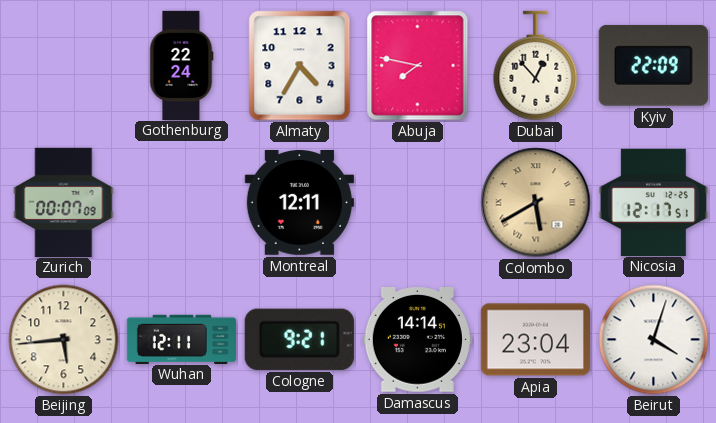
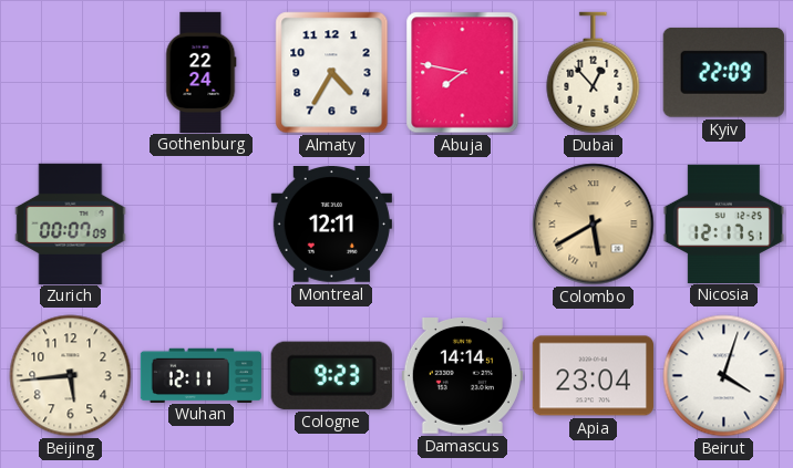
Cologne: 9:21 -> 9:23 (331, 375)
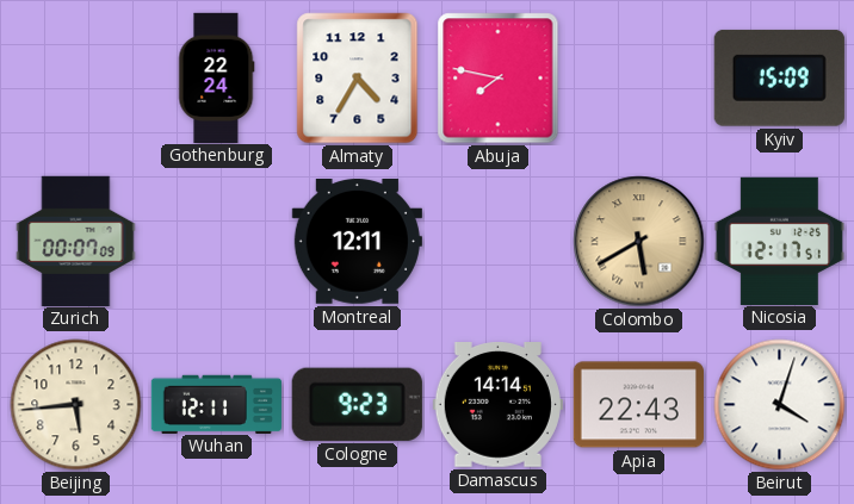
Dubai: 12:53 -> none (594, 73)
Kyiv: 22:09 -> 15:09 (779, 77)
Apia: 23:04 -> 22:43 (638, 405)
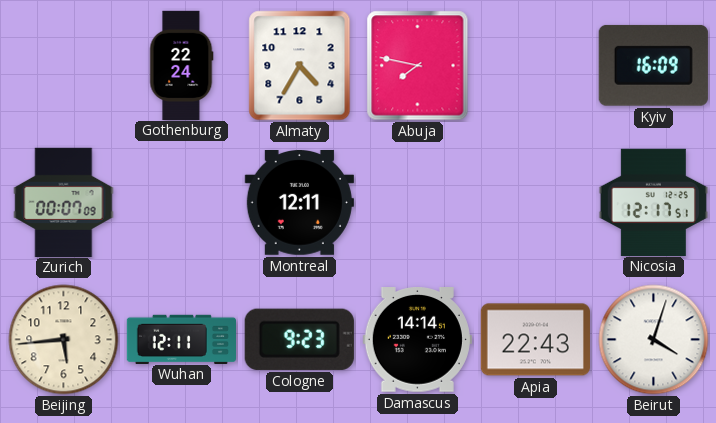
Kyiv: 15:09 -> 16:09 (653, 65)
Colombo: 5:40 -> none (639, 242)
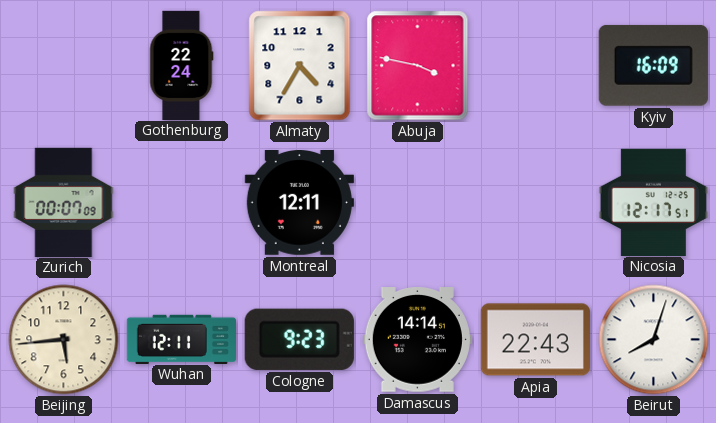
Abuja: 7:47 -> 3:47 (418, 66)
Beirut: 4:03 -> 8:03 (654, 340)
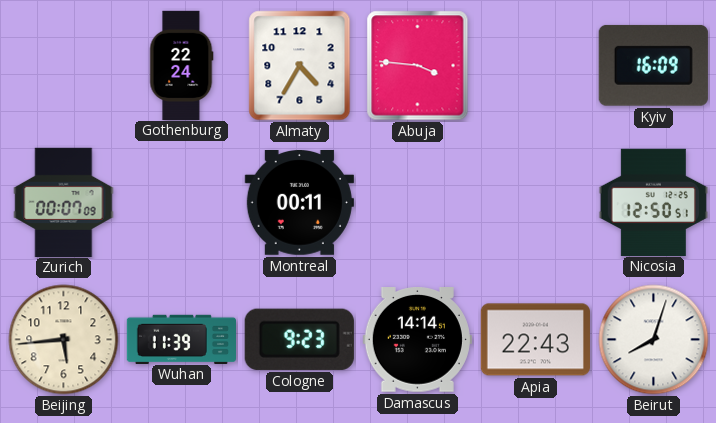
Abuja: 3:47 -> 3:46 (418, 66)
Montreal: 12:11 -> 00:11 (299, 203)
Nicosia: 12:17 -> 12:50 (653, 202)
Wuhan: 12:11 -> 11:39 (181, 339)
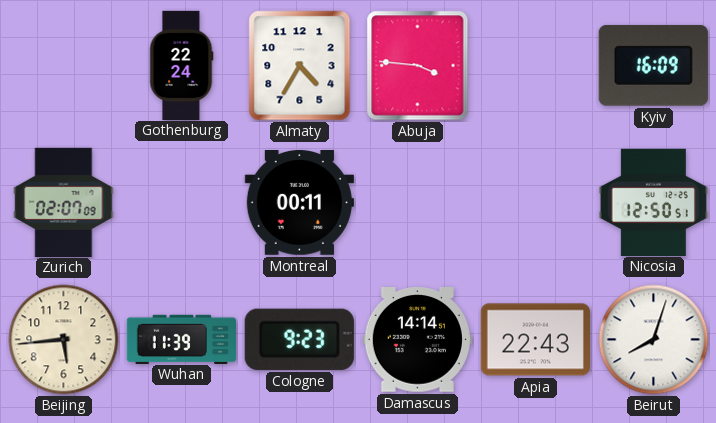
Zurich: 00:07 -> 02:07 (64, 202)
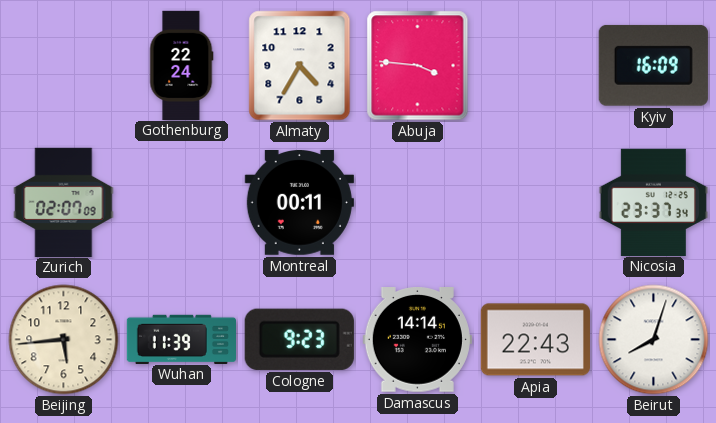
Nicosia: 12:50 -> 23:37 (653, 202)
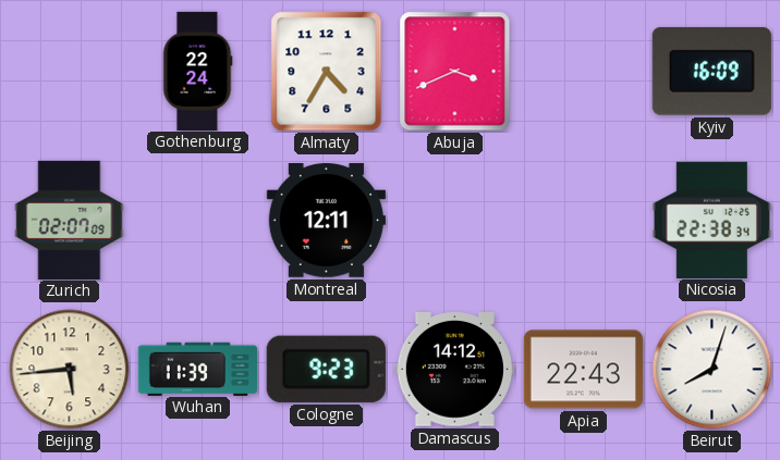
Abuja: 3:46 -> 3:41 (455, 72)
Montreal: 00:11 -> 12:11 (326, 221)
Nicosia: 23:37 -> 22:38 (711, 220)
Damascus: 14:14 -> 14:12 (454, 370)
